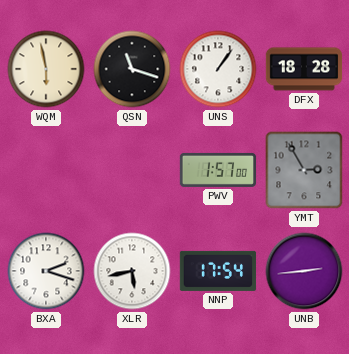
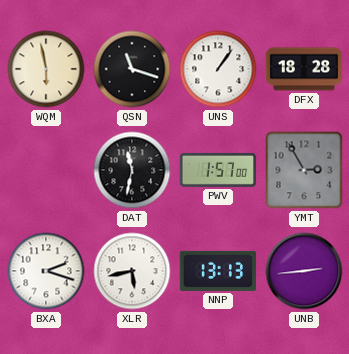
DAT: none -> 11:32 (132, 170)
NNP: 17:54 -> 13:13 (218, 271)
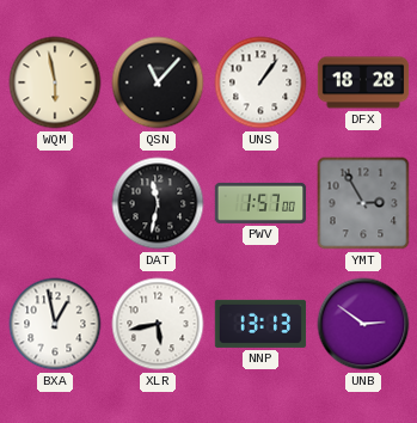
QSN: 11:18 -> 11:07 (158, 82)
BXA: 2:18 -> 12:58 (55, 324)
UNB: 2:44 -> 2:51 (363, 324)
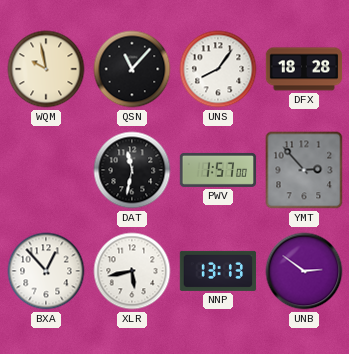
WQM: 5:58 -> 9:58 (46, 69)
UNS: 1:06 -> 8:06 (218, 69)
YMT: 2:55 -> 2:53 (304, 170)
BXA: 12:58 -> 12:53 (46, 271)
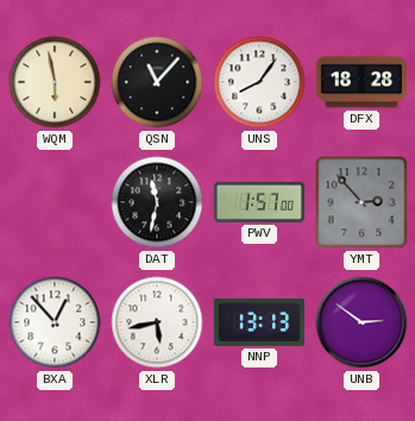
WQM: 9:58 -> 5:58 (55, 82)
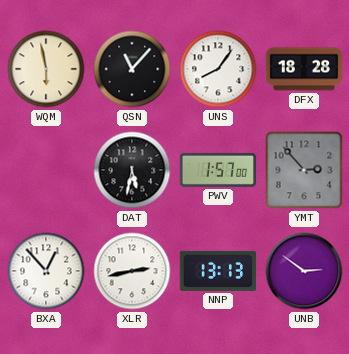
DAT: 11:32 -> 5:32 (132, 170)
XLR: 5:43 -> 2:43 (132, 271)
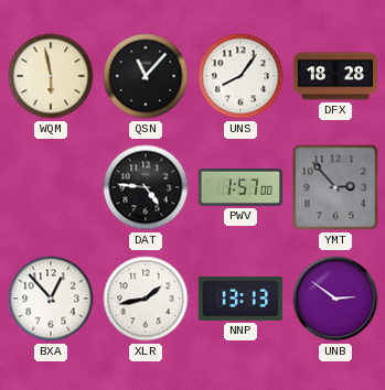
DAT: 5:32 -> 4:46 (146, 187)
XLR: 2:43 -> 1:43 (146, 299)
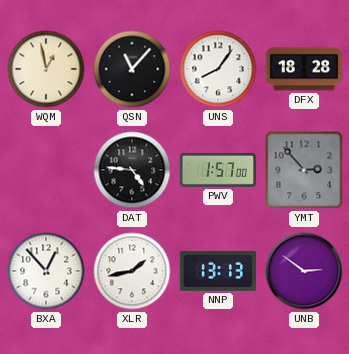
WQM: 5:58 -> 12:58 (46, 69)
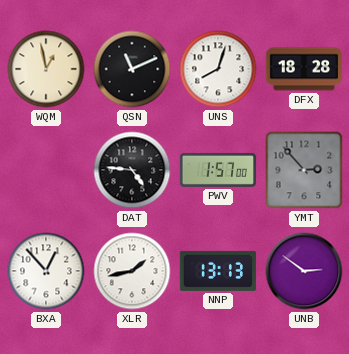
QSN: 11:07 -> 11:11 (132, 69)
UNS: 8:06 -> 8:03 (218, 69)
